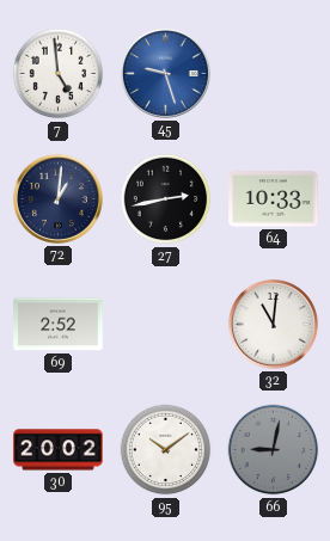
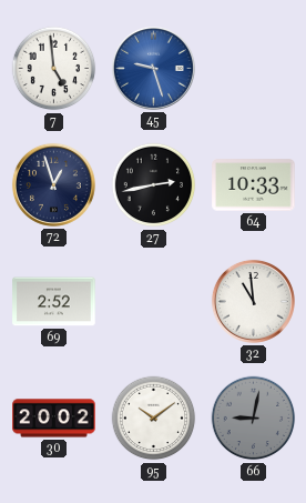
72: 1:01 -> 12:57 (53, 184)
32: 11:01 -> 10:59 (253, 301)
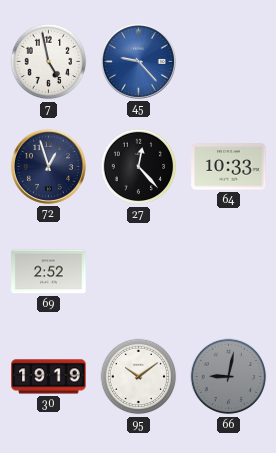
7: 4:59 -> 4:58 (49, 62)
45: 9:27 -> 9:23 (138, 61)
27: 2:43 -> 12:23 (139, 167)
32: 10:59 -> none (253, 301)
30: 20:02 -> 19:19 (49, 377)
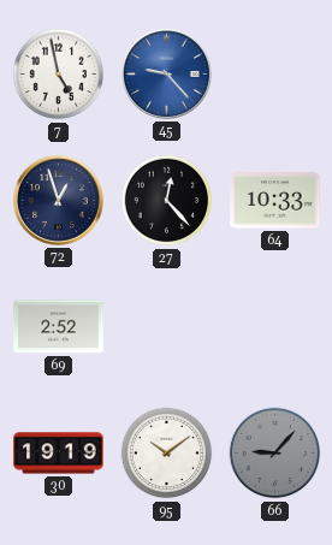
66: 9:02 -> 9:07 (275, 454)
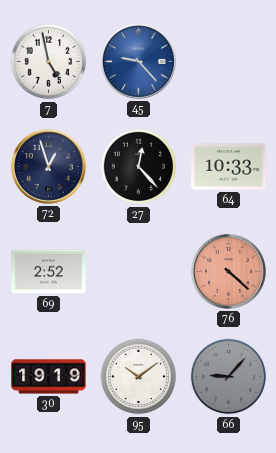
76: none -> 4:22 (228, 271)
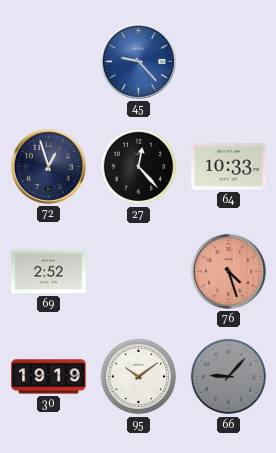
7: 4:58 -> none (49, 62)
76: 4:22 -> 4:27 (228, 271)
